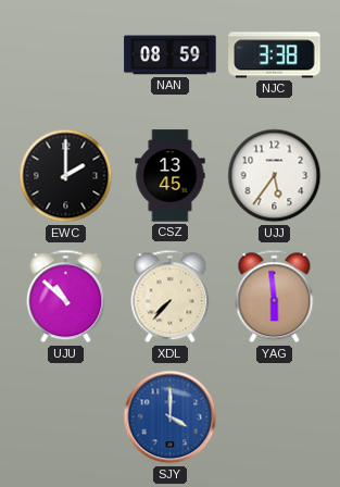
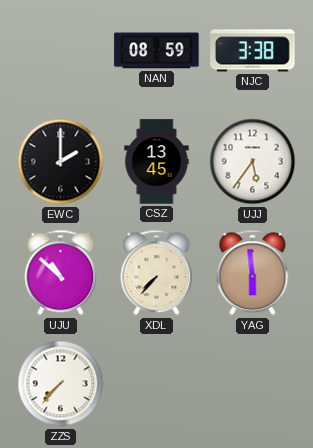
ZZS: none -> 7:37 (61, 384)
SJY: 4:00 -> none (171, 417)
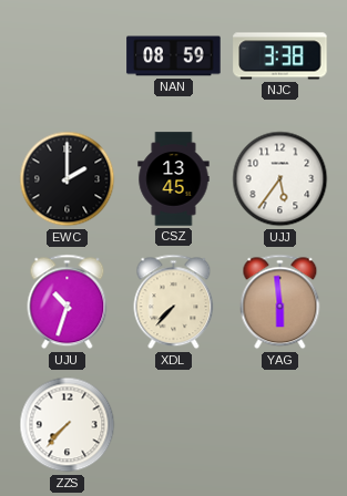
UJU: 10:52 -> 10:33 (68, 302)
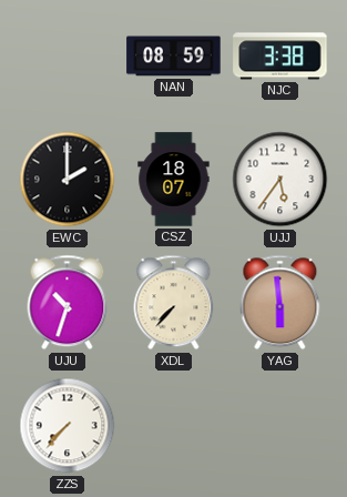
CSZ: 13:45 -> 18:07 (174, 180)
